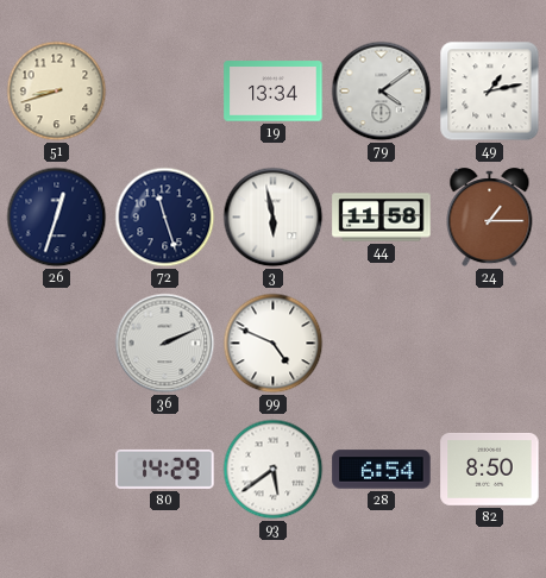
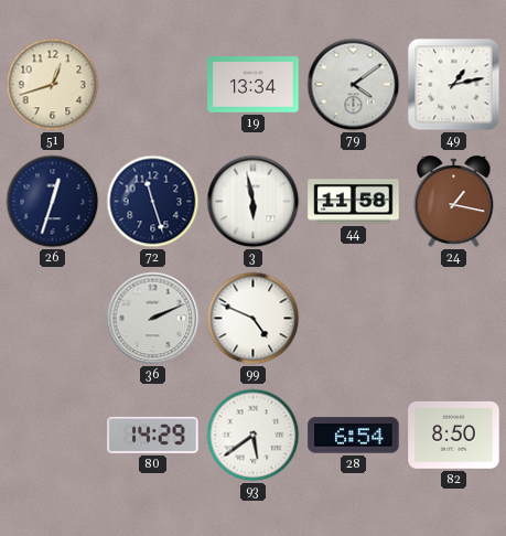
51: 8:42 -> 12:42 (53, 85)
24: 1:15 -> 1:17 (454, 202)
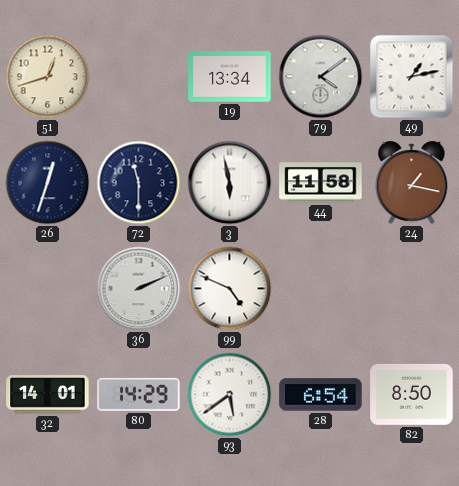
72: 11:27 -> 11:30 (139, 183)
32: none -> 14:01 (48, 395)
